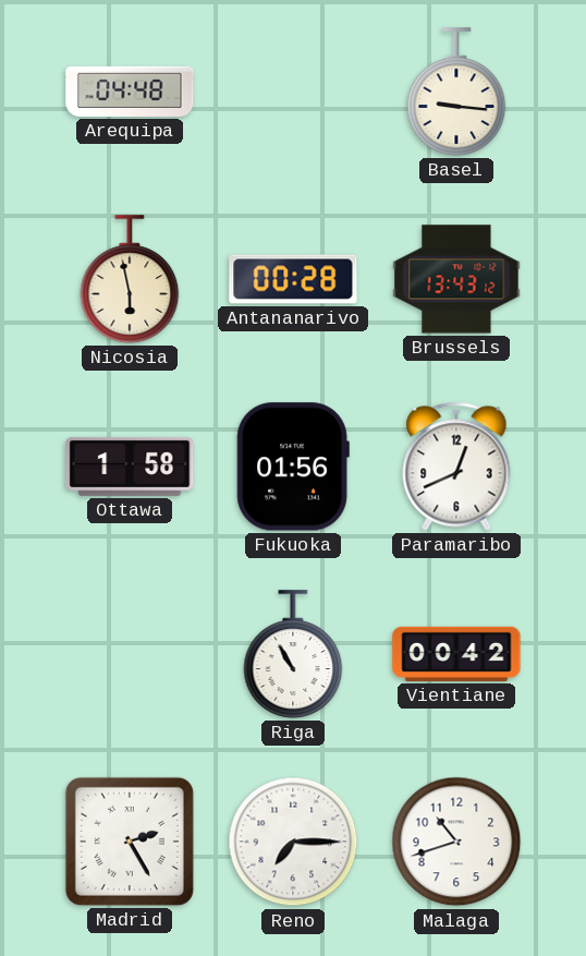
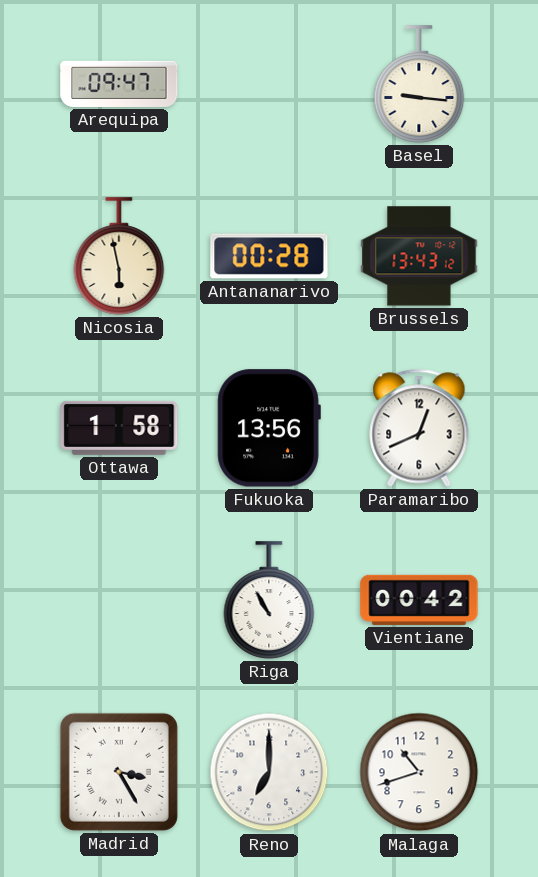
Arequipa: 04:48 -> 09:47 (119, 84)
Fukuoka: 01:56 -> 13:56 (269, 428)
Madrid: 2:25 -> 3:25 (119, 772)
Reno: 7:15 -> 7:00 (269, 772)
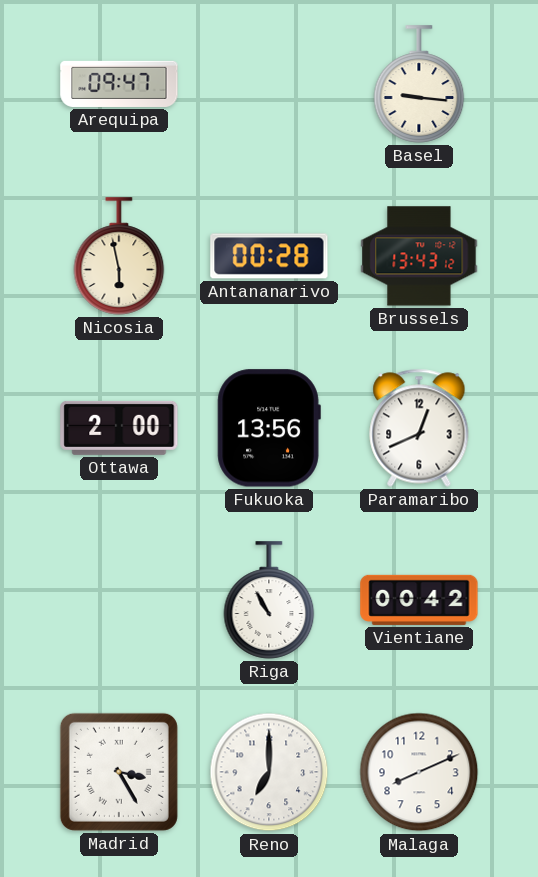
Ottawa: 1:58 -> 2:00 (119, 428)
Malaga: 10:42 -> 8:11 (419, 772)
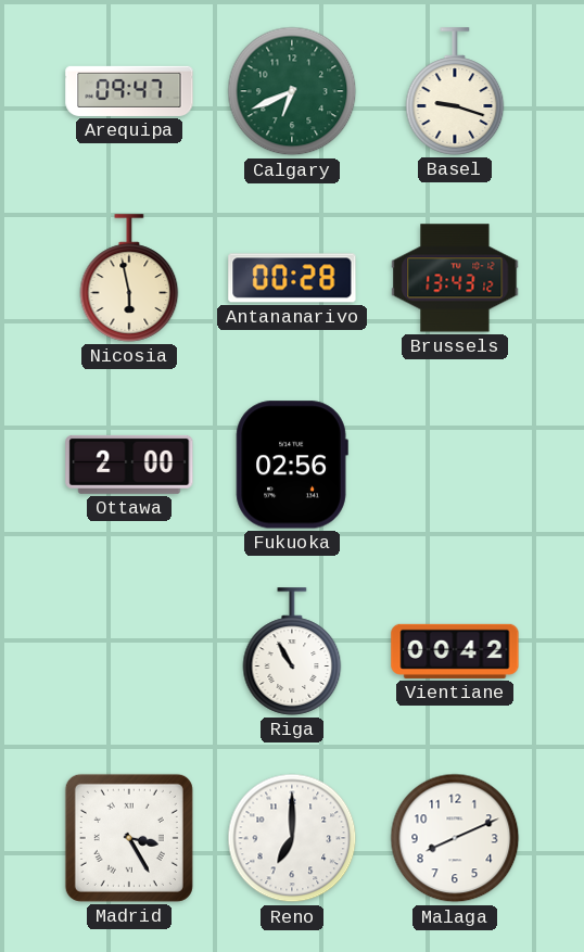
Calgary: none -> 6:41 (292, 91)
Basel: 9:16 -> 9:18 (455, 91)
Fukuoka: 13:56 -> 02:56 (292, 465)
Paramaribo: 12:41 -> none (419, 428)
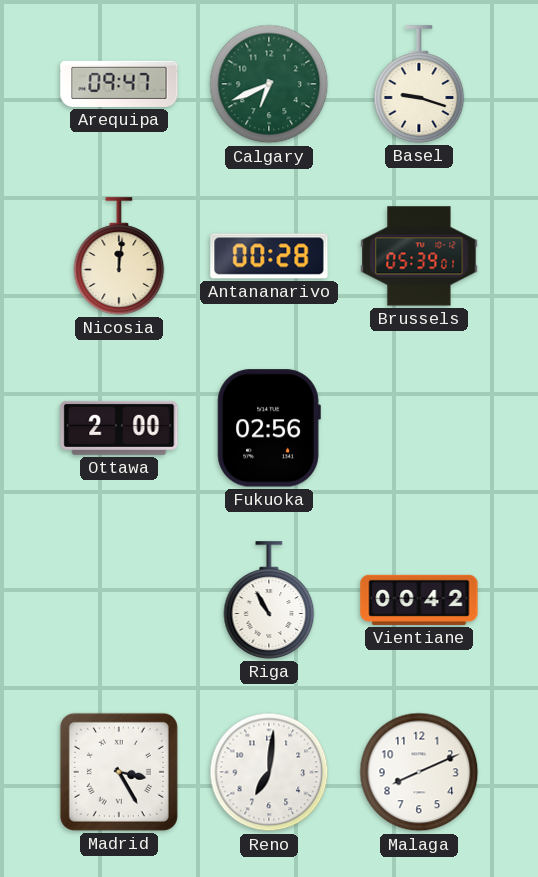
Nicosia: 5:58 -> 12:01 (119, 256)
Brussels: 13:43 -> 05:39 (419, 256)
Reno: 7:00 -> 7:01 (269, 772)
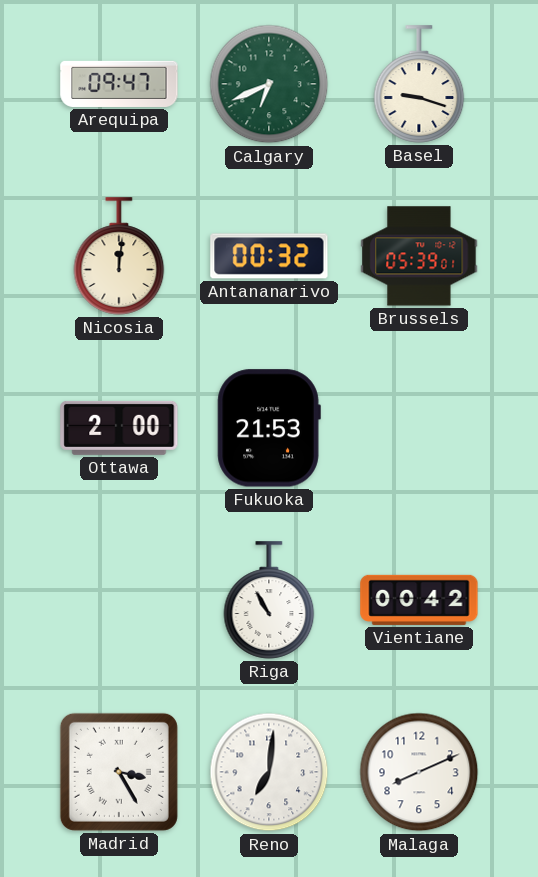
Antananarivo: 00:28 -> 00:32 (269, 256)
Fukuoka: 02:56 -> 21:53 (269, 428)
